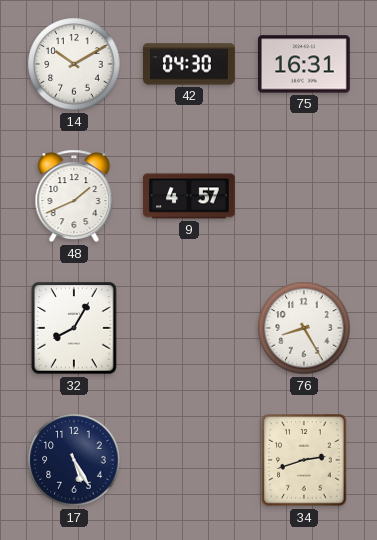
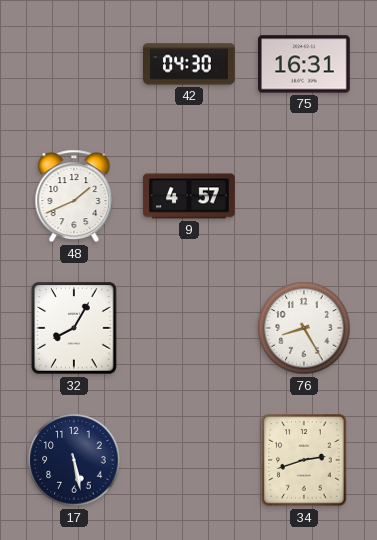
14: 10:10 -> none (74, 64)
17: 5:25 -> 5:28 (74, 460)
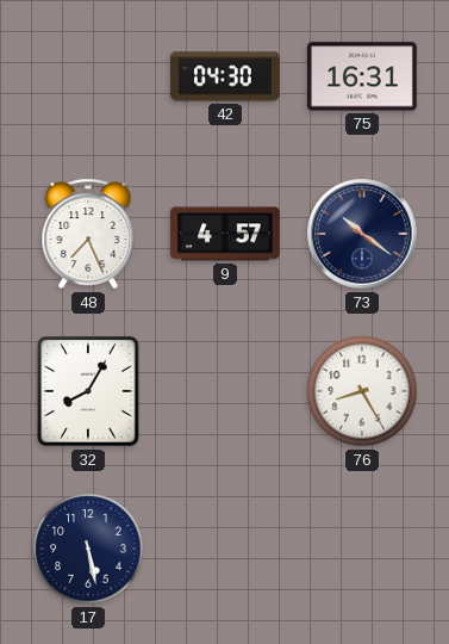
48: 1:41 -> 7:26 (88, 234)
73: none -> 10:21 (362, 234)
34: 2:42 -> none (304, 460)
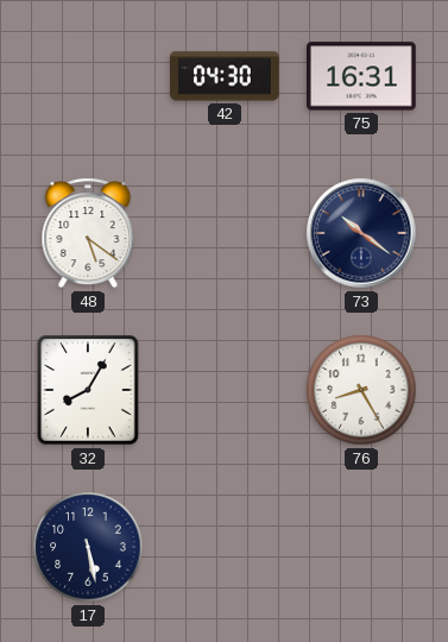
48: 7:26 -> 5:21 (88, 233)
9: 4:57 -> none (225, 234)
